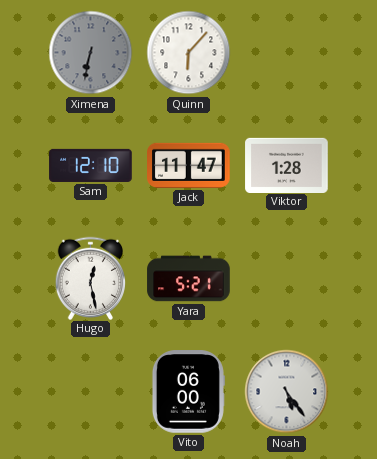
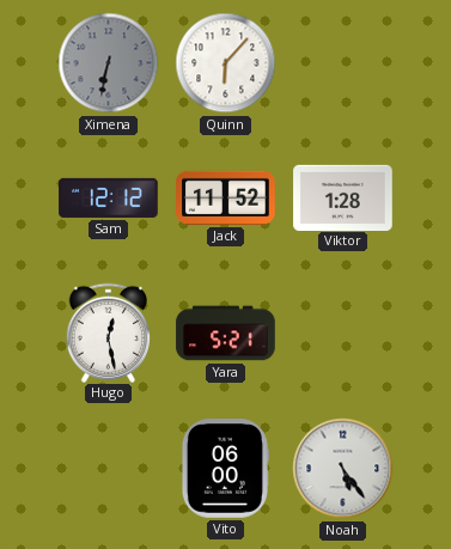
Sam: 12:10 -> 12:12 (109, 197)
Jack: 11:47 -> 11:52 (226, 197)
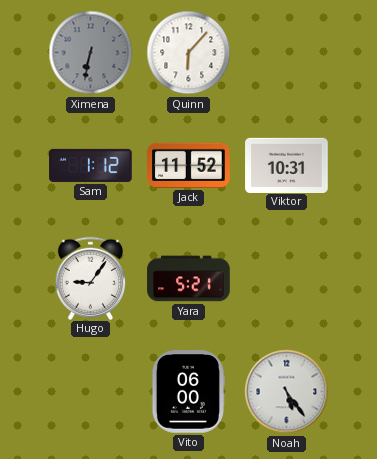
Sam: 12:12 -> 1:12 (91, 165)
Viktor: 1:28 -> 10:31 (287, 165)
Hugo: 12:28 -> 9:06 (91, 278)
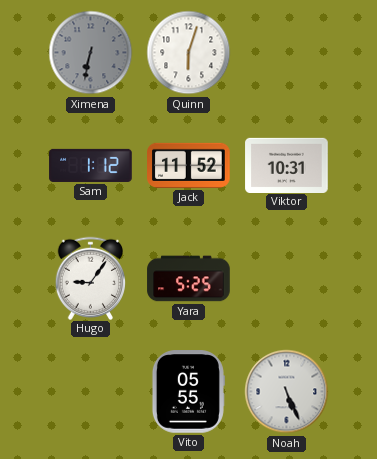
Quinn: 6:07 -> 6:03 (189, 53)
Yara: 5:21 -> 5:25 (189, 279)
Vito: 06:00 -> 05:55 (188, 392)
Noah: 5:24 -> 5:26 (287, 392)
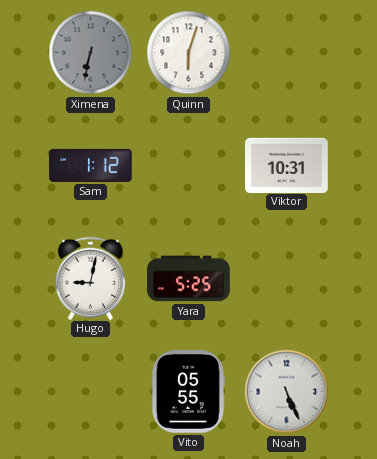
Jack: 11:52 -> none (189, 165)
Hugo: 9:06 -> 9:02 (91, 278)
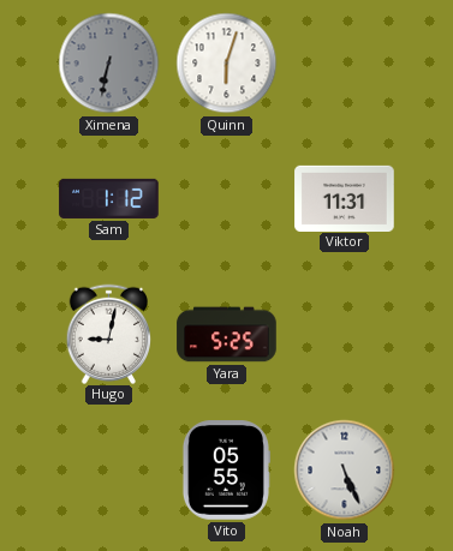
Viktor: 10:31 -> 11:31 (345, 198)
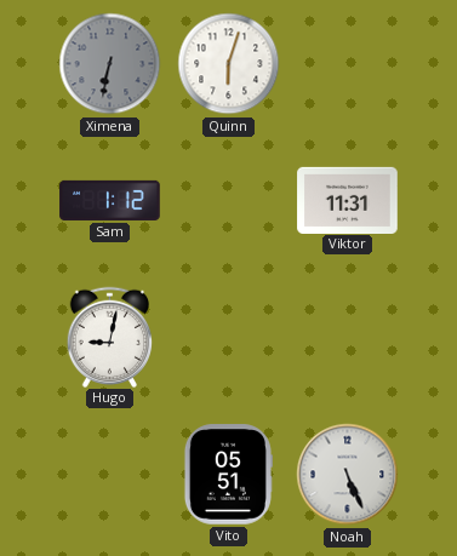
Yara: 5:25 -> none (227, 335)
Vito: 05:55 -> 05:51 (228, 475)
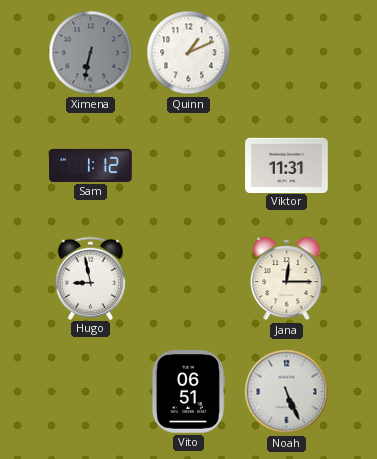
Quinn: 6:03 -> 1:11 (189, 53)
Hugo: 9:02 -> 8:58 (91, 278)
Jana: none -> 12:15 (287, 280)
Vito: 05:51 -> 06:51 (188, 392)
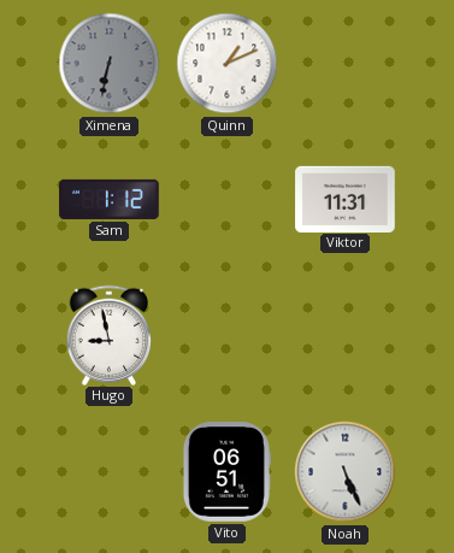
Jana: 12:15 -> none (287, 280)
